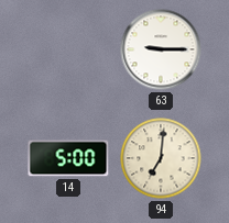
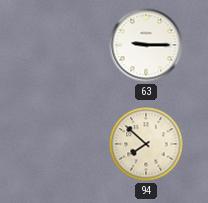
14: 5:00 -> none (68, 158)
94: 7:01 -> 7:52 (146, 144)
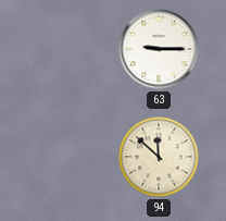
94: 7:52 -> 11:52 (159, 157)
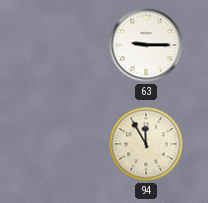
94: 11:52 -> 11:55 (146, 144)
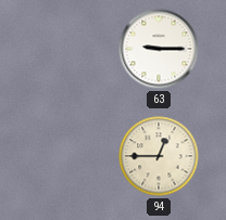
94: 11:55 -> 12:45 (159, 156)
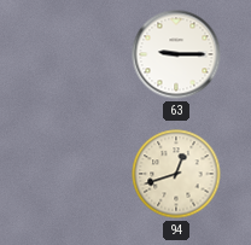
94: 12:45 -> 12:42 (176, 174)
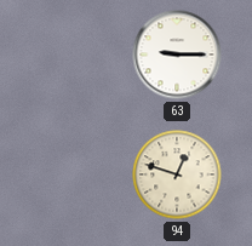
94: 12:42 -> 12:48 (177, 175)
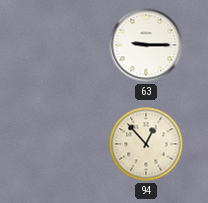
94: 12:48 -> 12:53 (146, 144)
